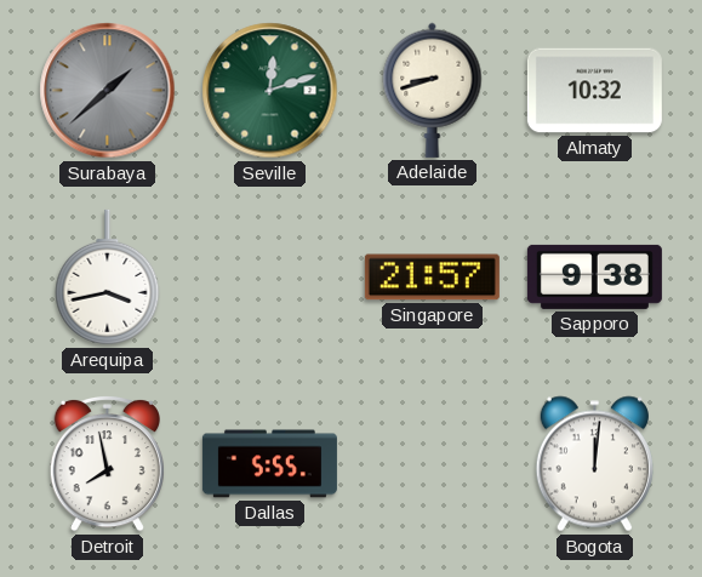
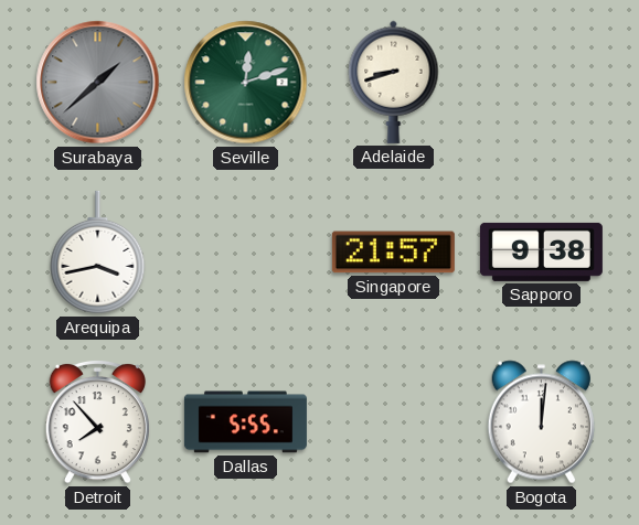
Almaty: 10:32 -> none (594, 91)
Detroit: 7:58 -> 7:53 (97, 421)
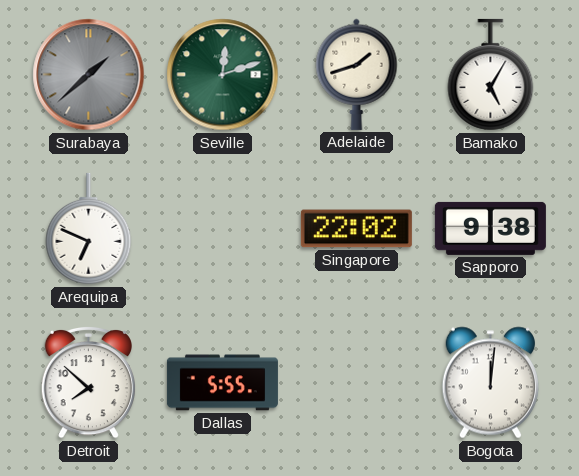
Adelaide: 8:42 -> 1:42 (357, 74)
Bamako: none -> 5:05 (491, 75)
Arequipa: 3:43 -> 6:49 (89, 229)
Singapore: 21:57 -> 22:02 (356, 229)
Detroit: 7:53 -> 7:52 (88, 382)
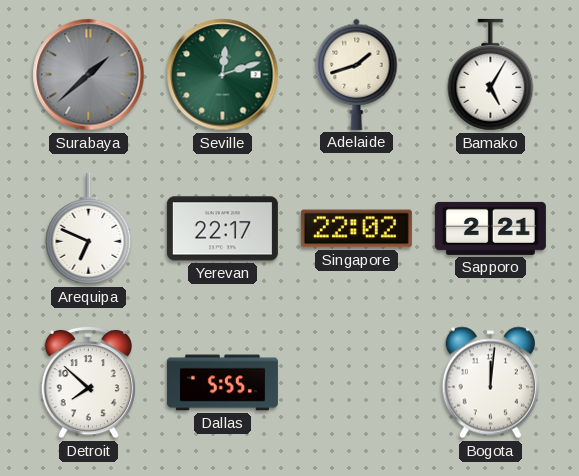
Yerevan: none -> 22:17 (222, 229)
Sapporo: 9:38 -> 2:21 (490, 228)
